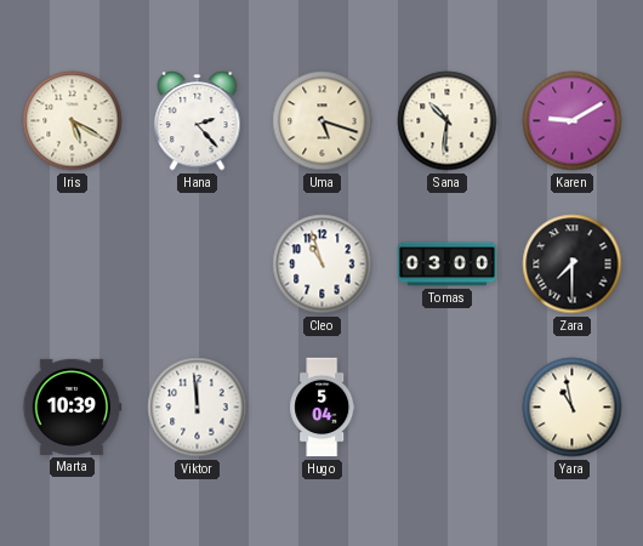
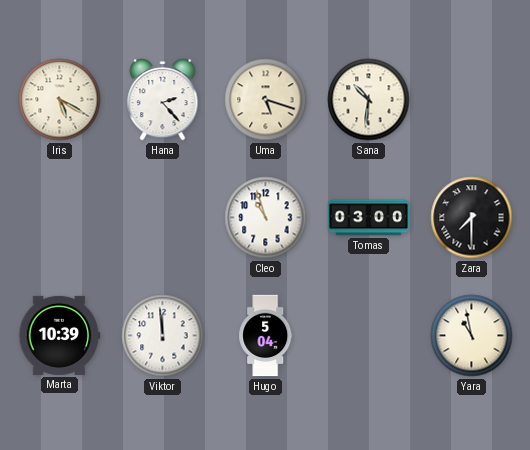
Karen: 9:10 -> none (573, 121)
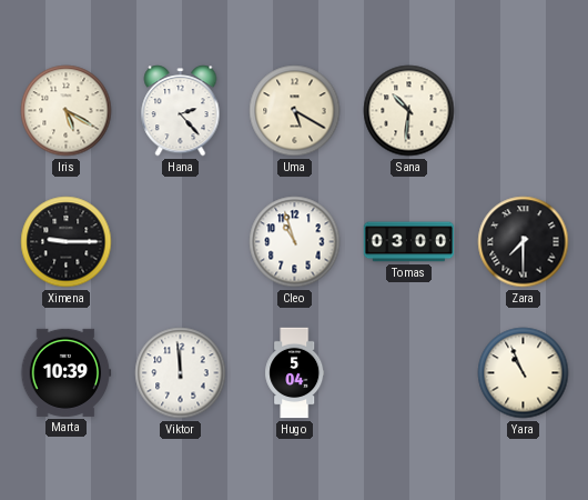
Uma: 5:18 -> 5:20 (295, 111)
Ximena: none -> 9:15 (67, 242)
Yara: 10:58 -> 10:56 (524, 373)
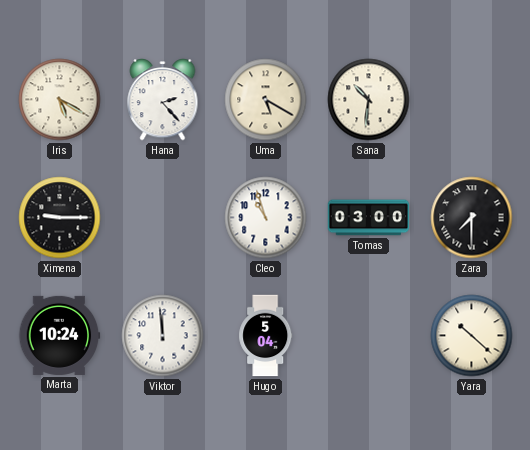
Marta: 10:39 -> 10:24 (60, 335)
Yara: 10:56 -> 10:22 (472, 336)
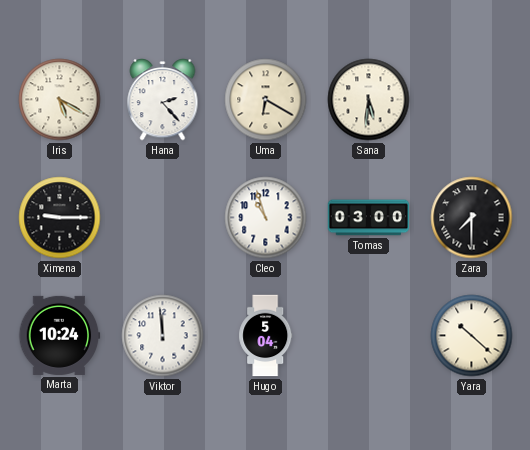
Uma: 5:20 -> 6:20 (266, 100)
Sana: 10:31 -> 5:31 (369, 100)
